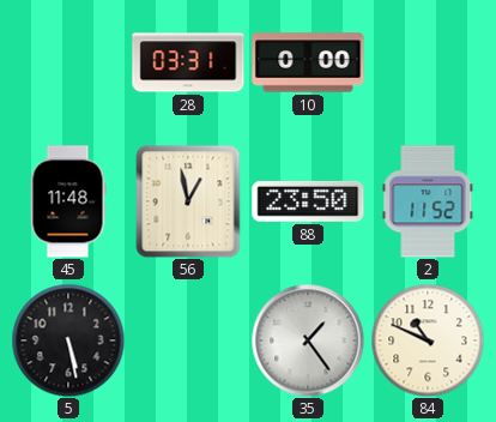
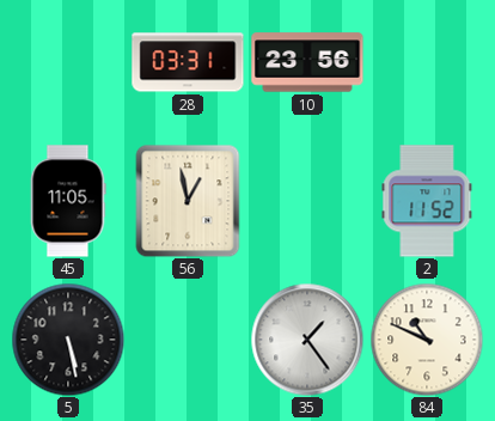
10: 0:00 -> 23:56 (307, 62)
45: 11:48 -> 11:05 (68, 201)
88: 23:50 -> none (308, 201)
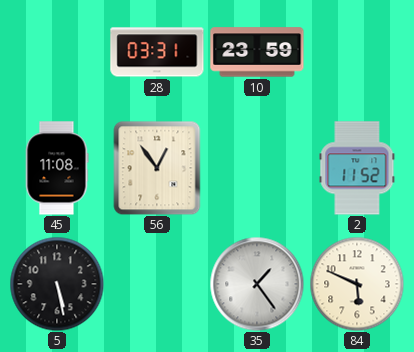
10: 23:56 -> 23:59 (257, 52)
45: 11:05 -> 11:08 (57, 168)
56: 12:58 -> 12:54 (157, 168)
84: 10:49 -> 5:49 (357, 284)
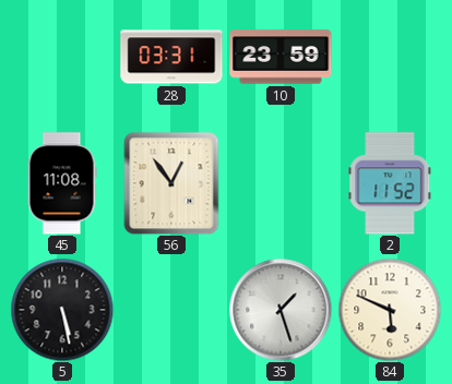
35: 1:24 -> 1:27 (281, 310)
